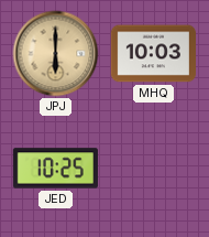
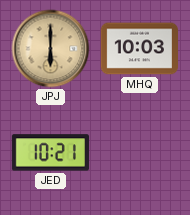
JED: 10:25 -> 10:21 (50, 153)
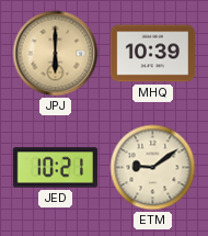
MHQ: 10:03 -> 10:39 (152, 54)
ETM: none -> 9:09 (153, 168)
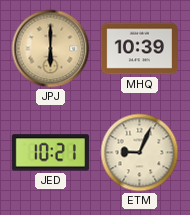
ETM: 9:09 -> 9:04 (140, 153)
